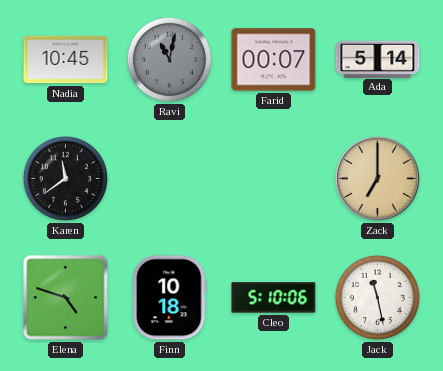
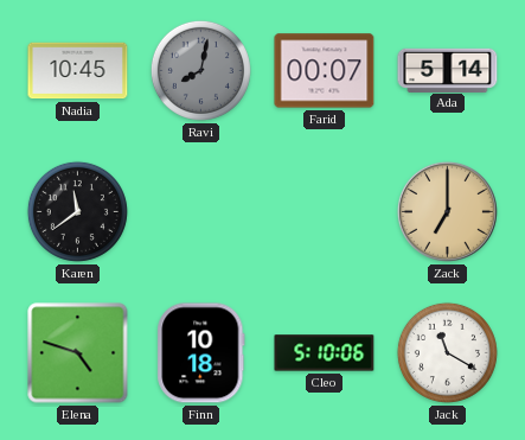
Ravi: 11:02 -> 8:02 (200, 70)
Jack: 11:28 -> 11:20 (447, 352)
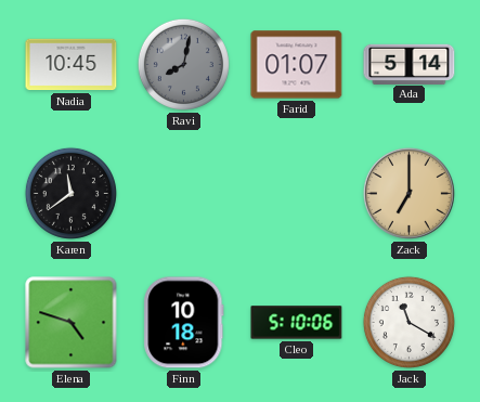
Farid: 00:07 -> 01:07 (297, 65)
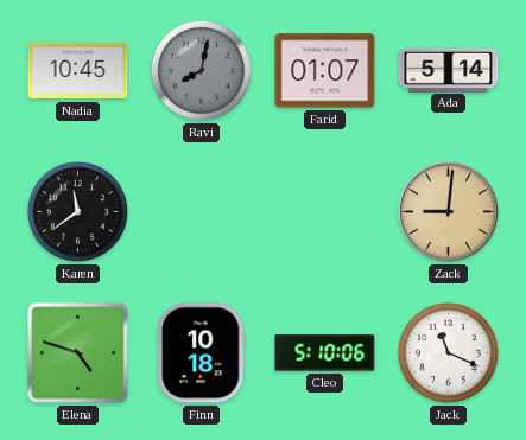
Zack: 7:00 -> 9:01 (448, 211)
Jack: 11:20 -> 11:19 (448, 352)
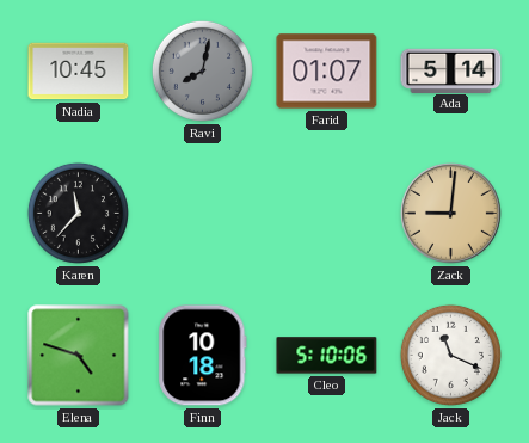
Karen: 11:39 -> 11:37 (78, 213)
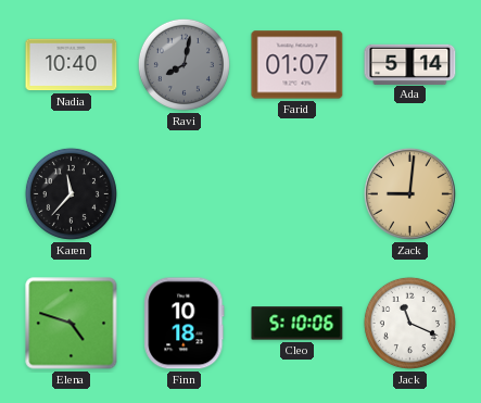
Nadia: 10:45 -> 10:40 (72, 65)
